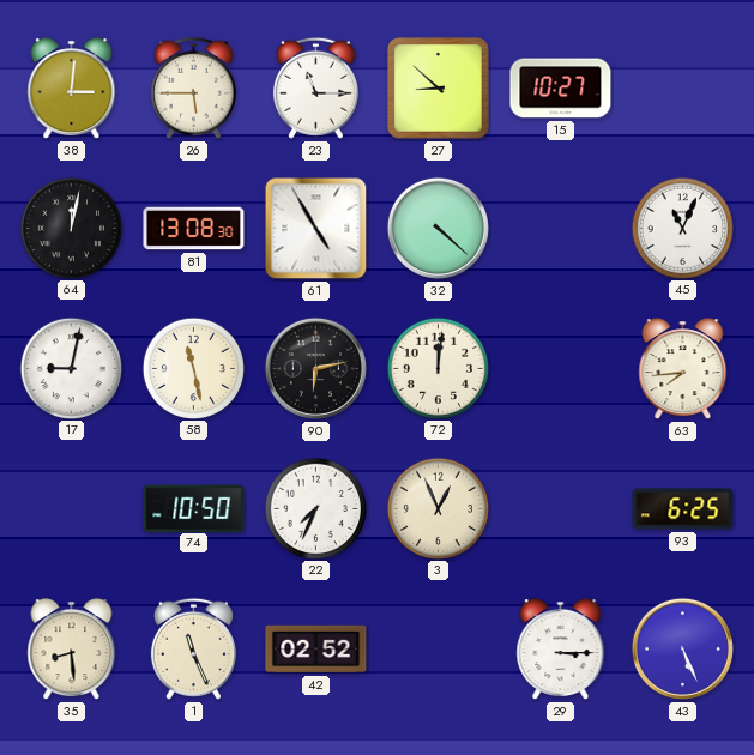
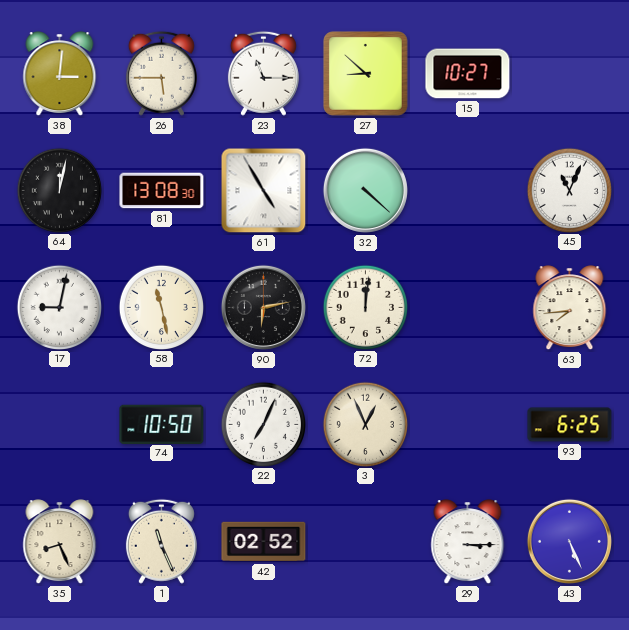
22: 7:34 -> 7:04 (263, 424)
35: 8:29 -> 8:26 (60, 542)
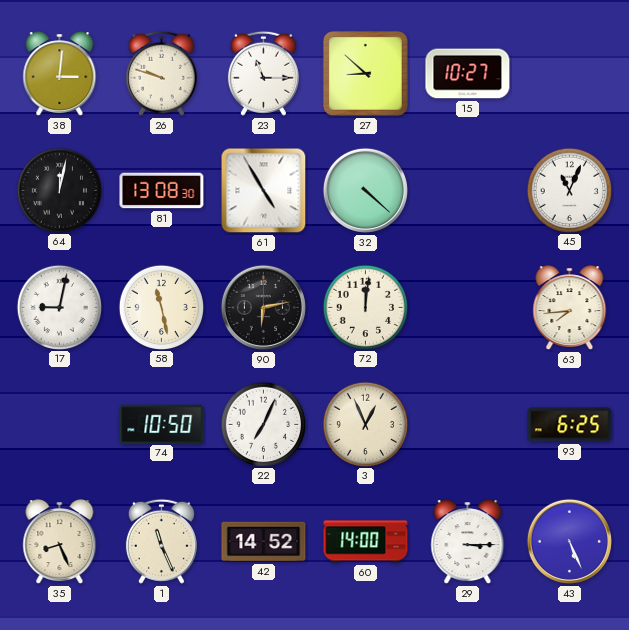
26: 5:45 -> 9:48 (161, 73)
42: 02:52 -> 14:52 (264, 542)
60: none -> 14:00 (366, 542)
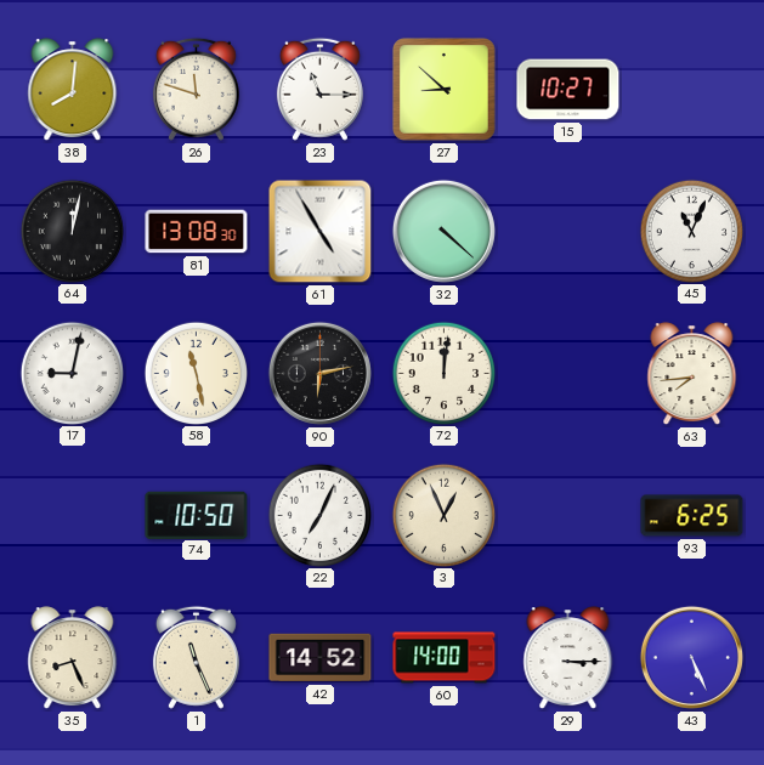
38: 3:01 -> 8:01 (73, 90)
26: 9:48 -> 11:48 (196, 89)
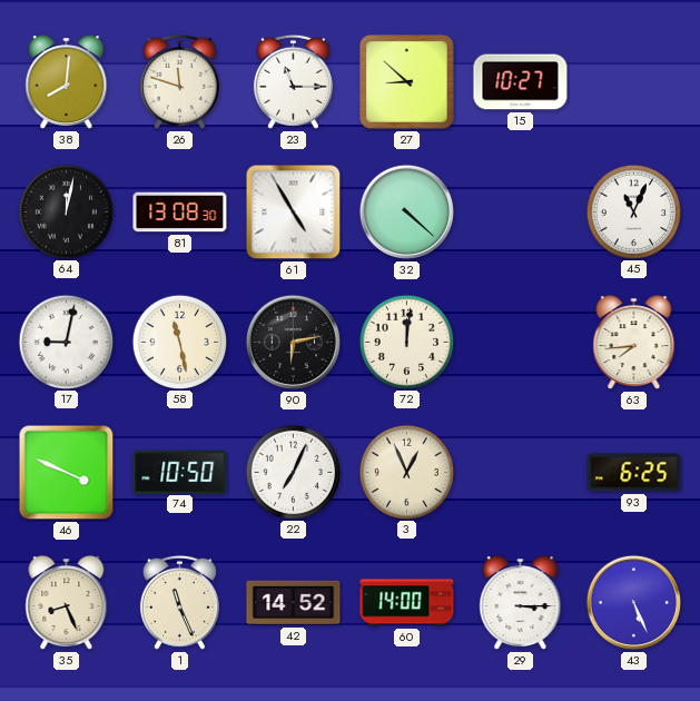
46: none -> 3:49 (67, 473)
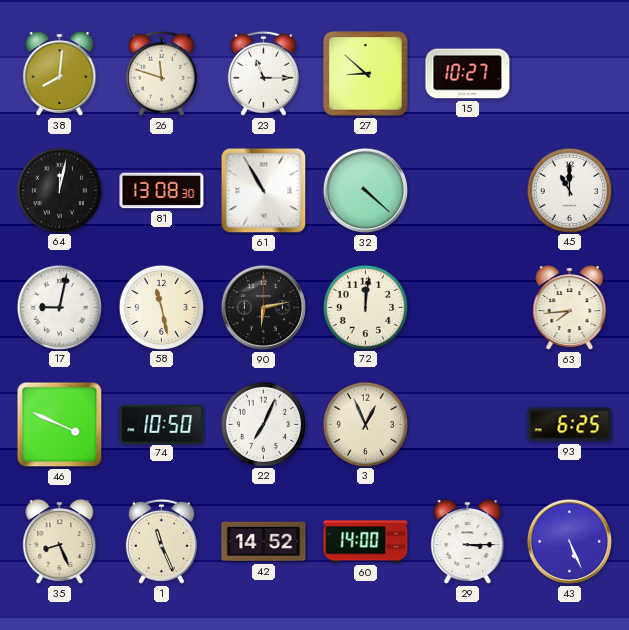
61: 4:55 -> 10:55 (264, 191)
45: 11:04 -> 11:00 (569, 190)
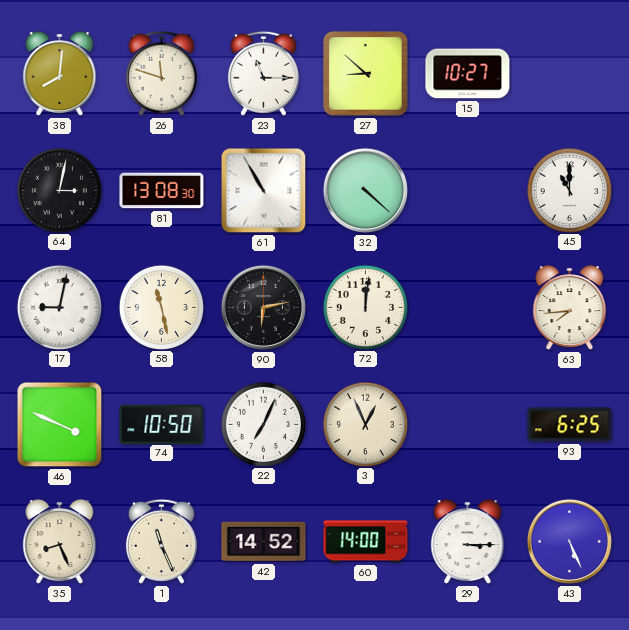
64: 12:02 -> 3:02 (59, 190)
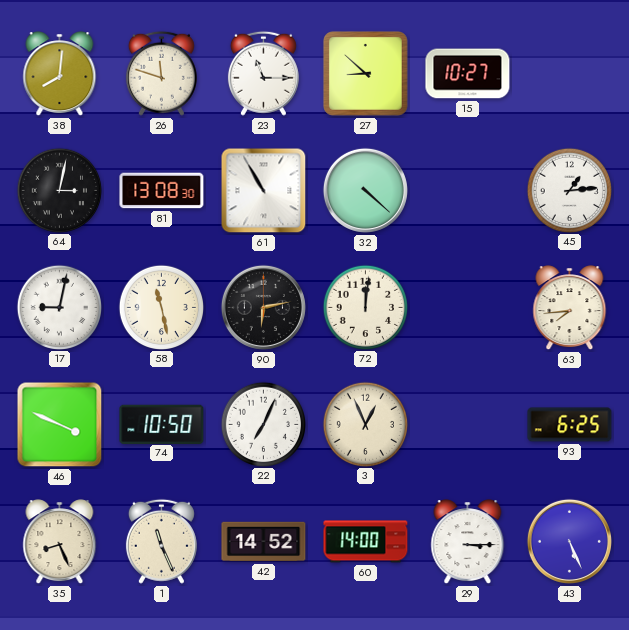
45: 11:00 -> 1:14 (569, 190)
